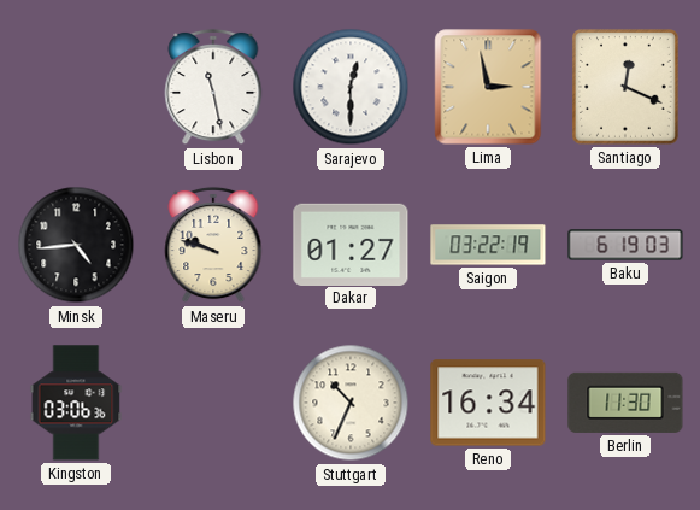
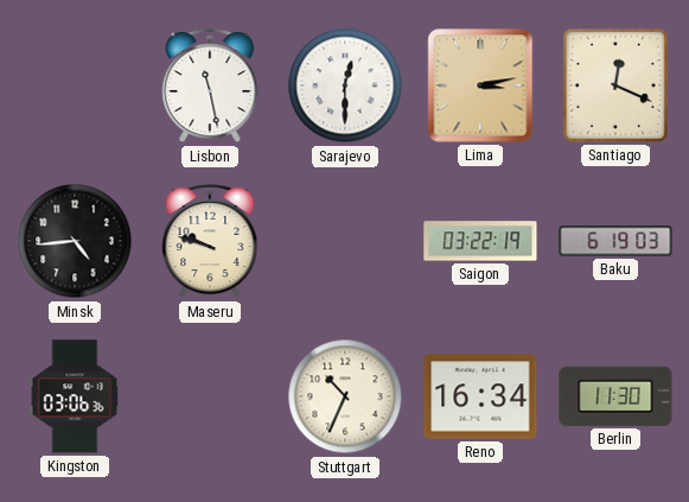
Lima: 2:58 -> 3:13 (480, 85)
Dakar: 01:27 -> none (351, 244)
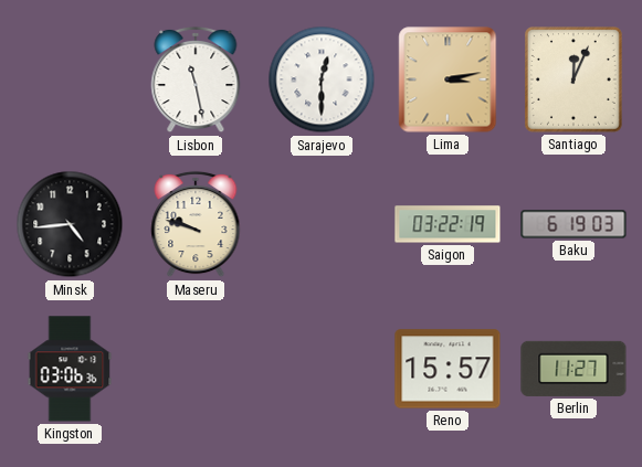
Santiago: 12:19 -> 12:04 (575, 81)
Stuttgart: 10:34 -> none (345, 396)
Reno: 16:34 -> 15:57 (448, 369)
Berlin: 11:30 -> 11:27 (573, 369)
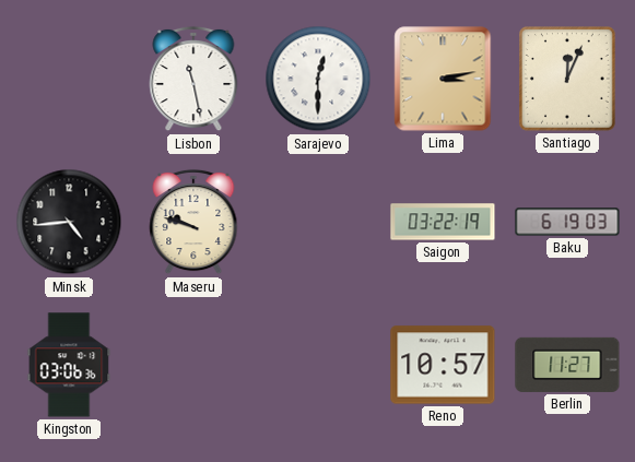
Reno: 15:57 -> 10:57 (443, 365)
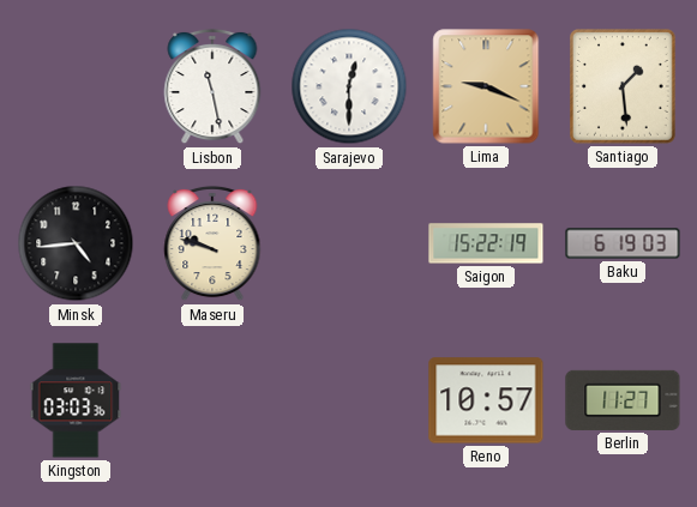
Lima: 3:13 -> 9:19 (486, 86)
Santiago: 12:04 -> 1:29 (624, 87)
Saigon: 03:22 -> 15:22 (486, 243)
Kingston: 03:06 -> 03:03 (76, 400)
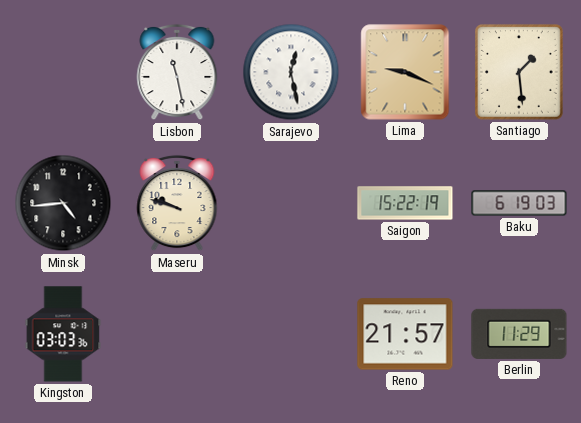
Sarajevo: 12:30 -> 12:28 (291, 72)
Reno: 10:57 -> 21:57 (405, 334)
Berlin: 11:27 -> 11:29 (519, 334)
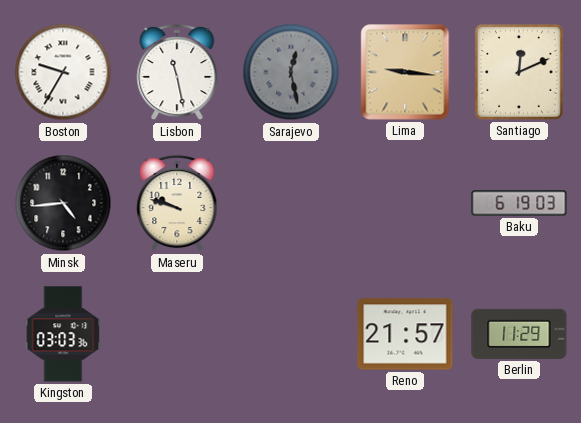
Boston: none -> 9:35 (63, 72)
Sarajevo dial: white -> grey (291, 72)
Lima: 9:19 -> 9:16 (405, 72)
Santiago: 1:29 -> 12:11 (520, 73)
Saigon: 15:22 -> none (405, 203)
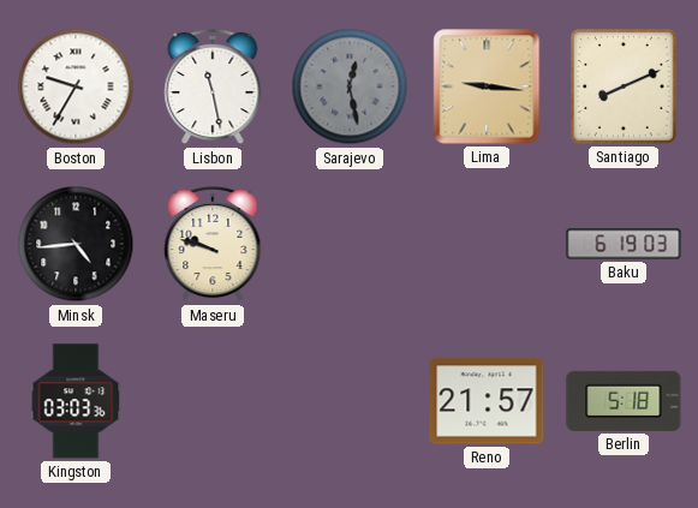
Santiago: 12:11 -> 8:11 (625, 88)
Berlin: 11:29 -> 5:18 (624, 401)
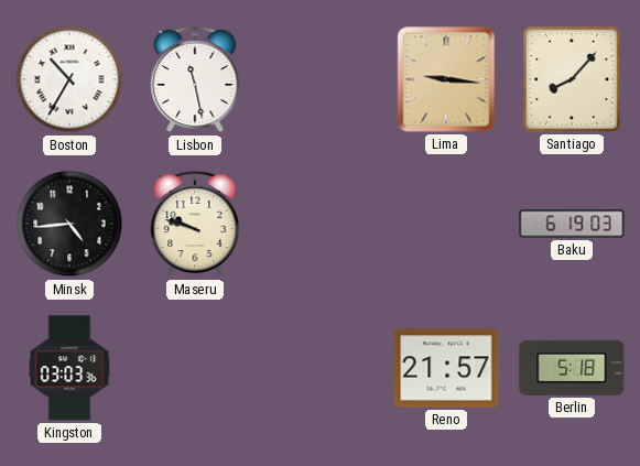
Boston: 9:35 -> 10:35 (69, 79)
Sarajevo: 12:28 -> none (350, 86)
Santiago: 8:11 -> 8:07 (573, 80)
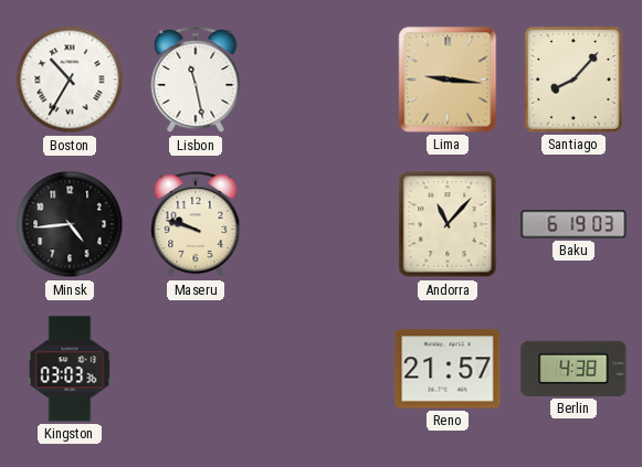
Andorra: none -> 11:07 (448, 224)
Berlin: 5:18 -> 4:38 (573, 369)
